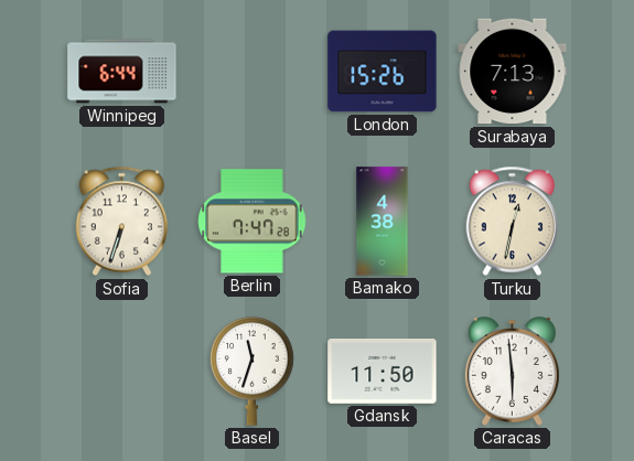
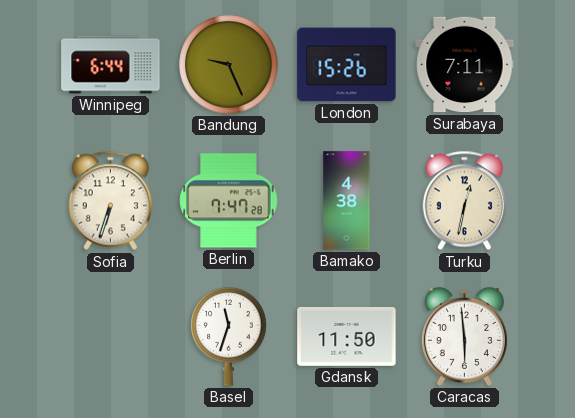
Bandung: none -> 9:26 (229, 65)
Surabaya: 7:13 -> 7:11 (465, 65)
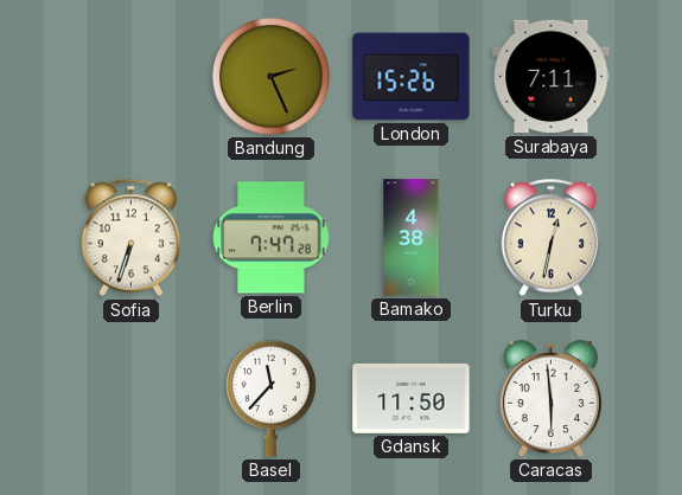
Winnipeg: 6:44 -> none (111, 65)
Bandung: 9:26 -> 2:26 (272, 77)
Basel: 11:33 -> 11:37 (272, 399)
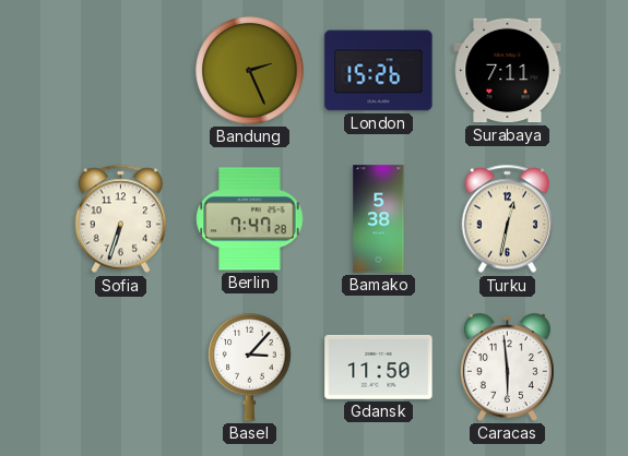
Bamako: 4:38 -> 5:38 (379, 219)
Basel: 11:37 -> 3:07 (250, 368)
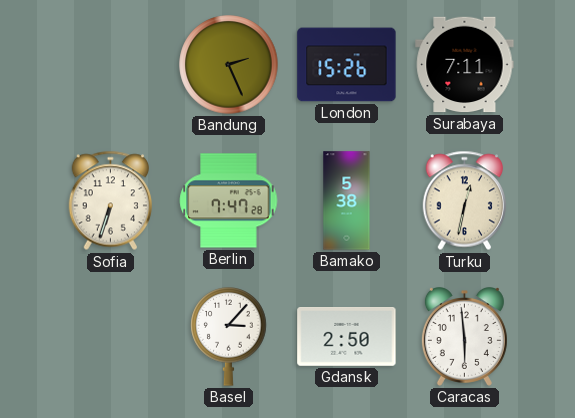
Gdansk: 11:50 -> 2:50 (347, 337)
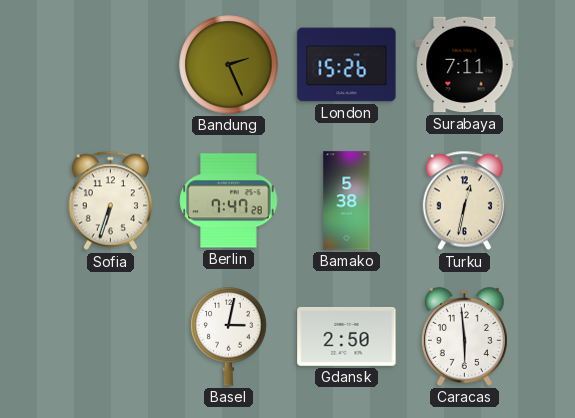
Basel: 3:07 -> 3:02 (229, 337)
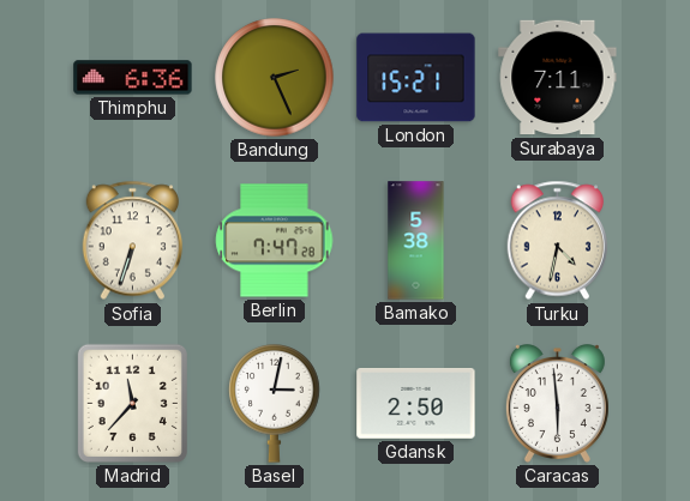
Thimphu: none -> 6:36 (133, 78)
London: 15:26 -> 15:21 (416, 78)
Turku: 12:32 -> 4:32 (558, 241)
Madrid: none -> 11:37 (132, 403)
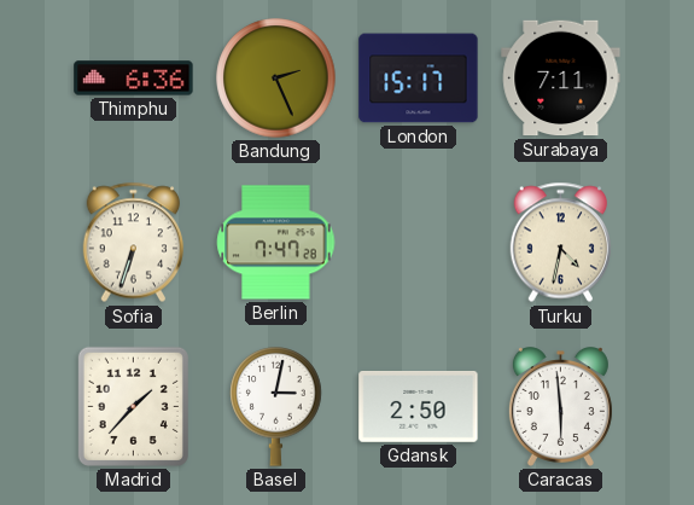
London: 15:21 -> 15:17 (419, 79)
Bamako: 5:38 -> none (416, 241)
Madrid: 11:37 -> 1:37 (133, 406)
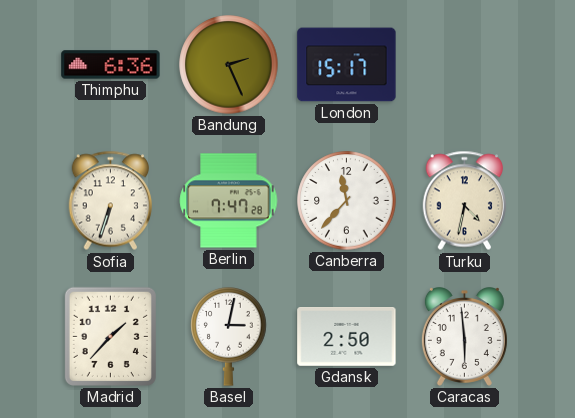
Surabaya: 7:11 -> none (561, 79)
Canberra: none -> 11:37 (347, 201)
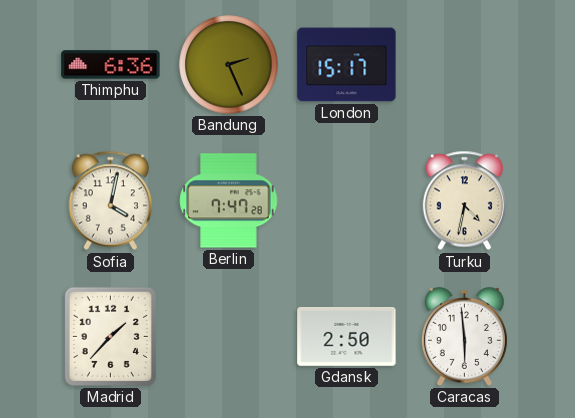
Sofia: 6:33 -> 4:02 (111, 201)
Canberra: 11:37 -> none (347, 201)
Basel: 3:02 -> none (229, 337)
